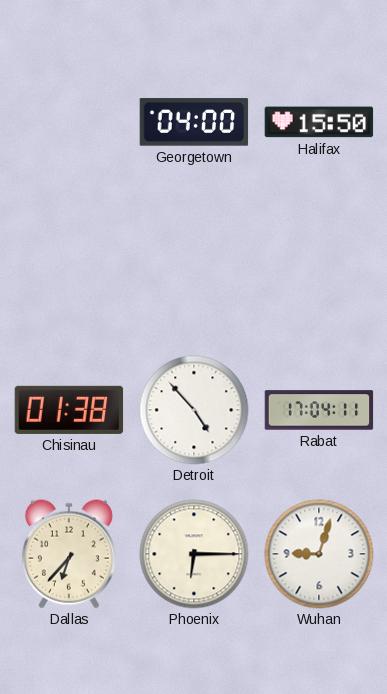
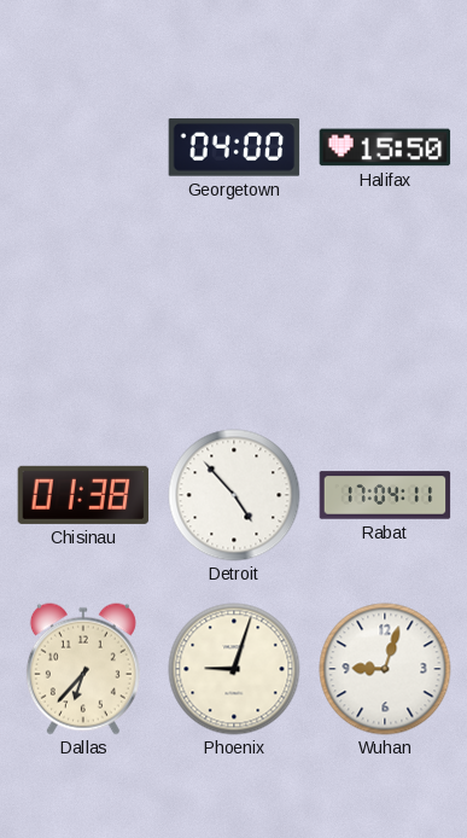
Phoenix: 6:15 -> 9:03 (234, 669)
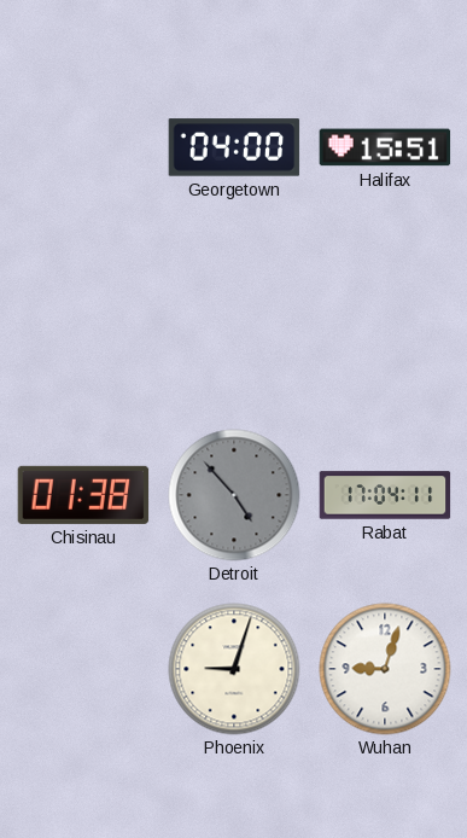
Halifax: 15:50 -> 15:51 (385, 147)
Detroit dial: white -> grey (234, 495)
Dallas: 6:37 -> none (83, 669)
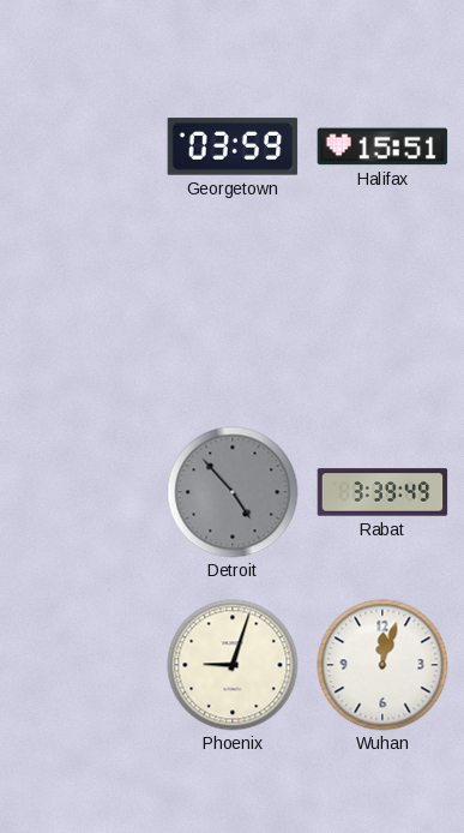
Georgetown: 04:00 -> 03:59 (233, 146)
Chisinau: 01:38 -> none (83, 495)
Rabat: 17:04 -> 3:39 (382, 492)
Wuhan: 9:03 -> 12:03 (382, 665)
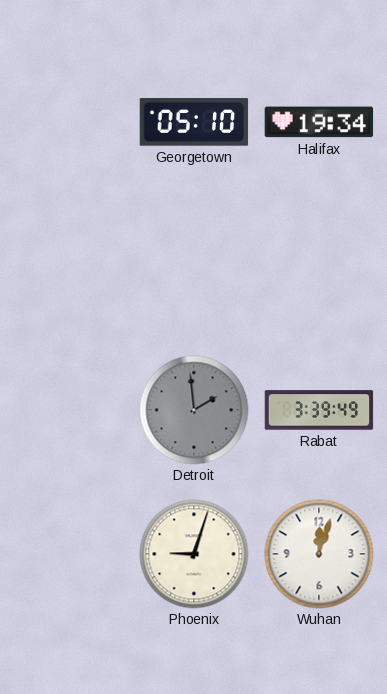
Georgetown: 03:59 -> 05:10 (194, 122)
Halifax: 15:51 -> 19:34 (319, 122)
Detroit: 4:53 -> 1:59 (194, 410)
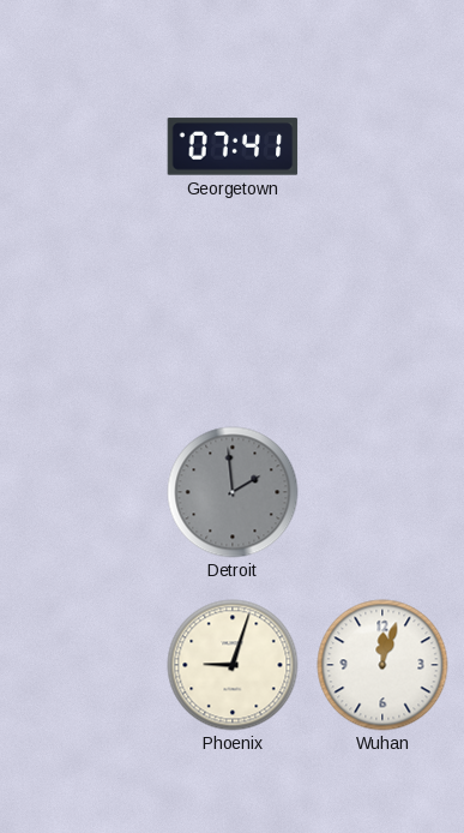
Georgetown: 05:10 -> 07:41 (233, 146)
Halifax: 19:34 -> none (319, 122)
Rabat: 3:39 -> none (319, 410)
